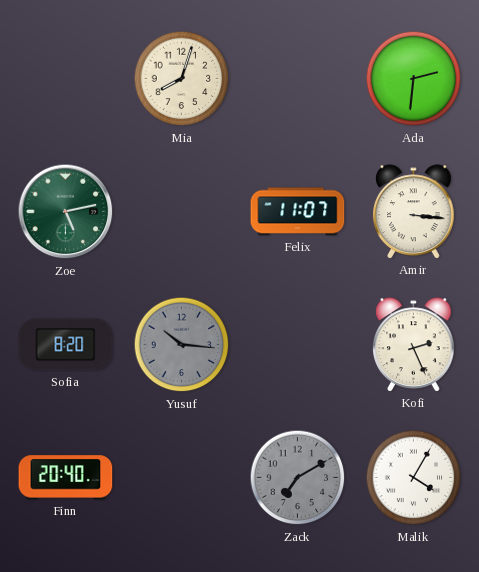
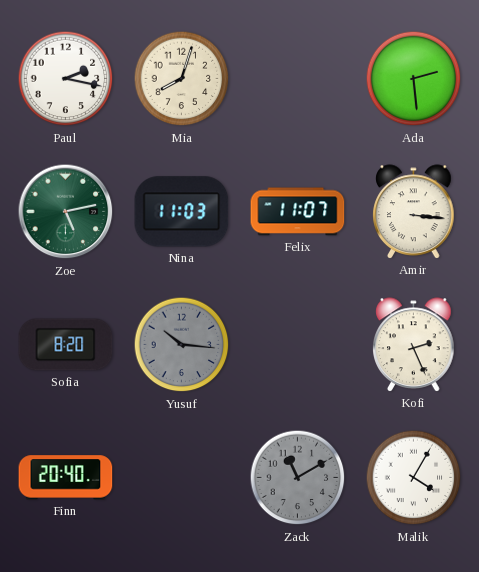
Paul: none -> 2:17 (66, 79)
Ada: 2:31 -> 2:29 (414, 79)
Nina: none -> 11:03 (182, 212)
Zack: 7:10 -> 11:10 (298, 478)
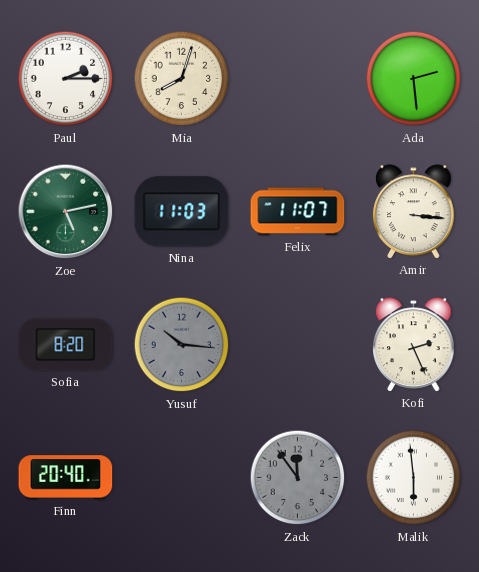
Paul: 2:17 -> 2:15 (66, 79)
Zack: 11:10 -> 11:54 (298, 478)
Malik: 4:05 -> 5:59 (414, 478)
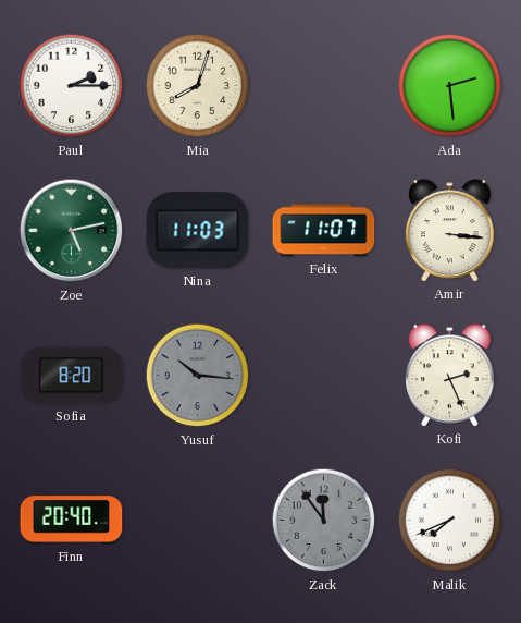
Malik: 5:59 -> 7:41 (450, 521)
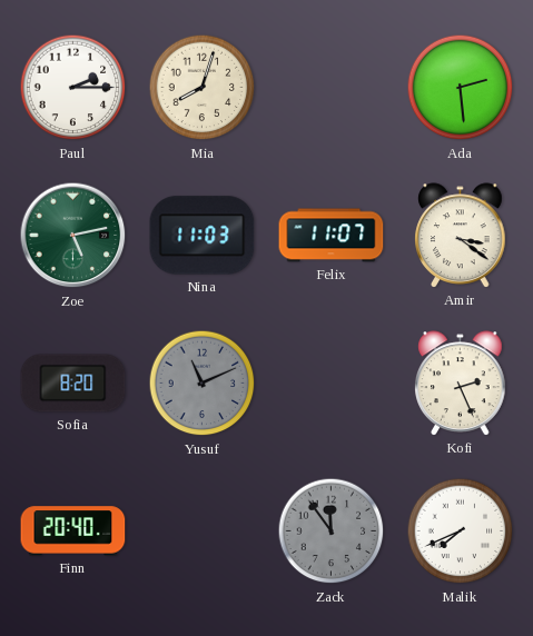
Amir: 3:16 -> 3:21 (461, 236)
Yusuf: 10:16 -> 11:11 (203, 384)
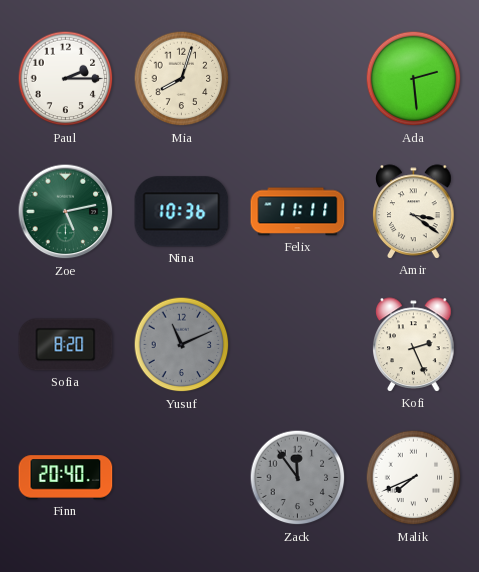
Nina: 11:03 -> 10:36 (182, 212)
Felix: 11:07 -> 11:11 (298, 212)
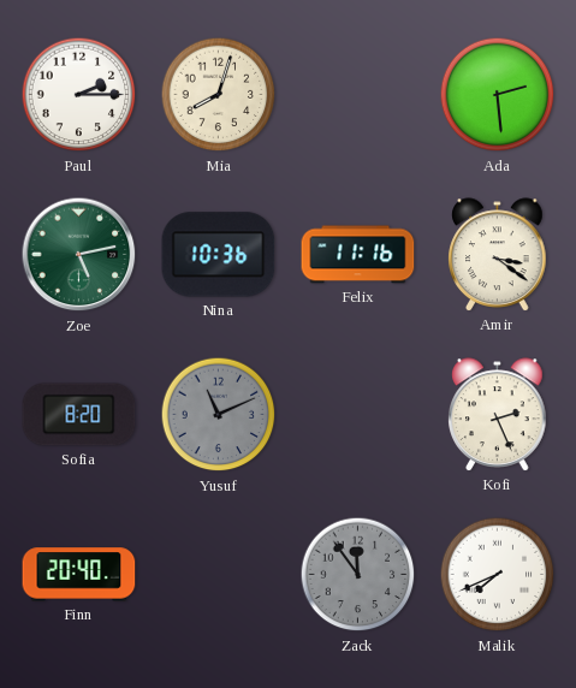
Felix: 11:11 -> 11:16 (358, 255)
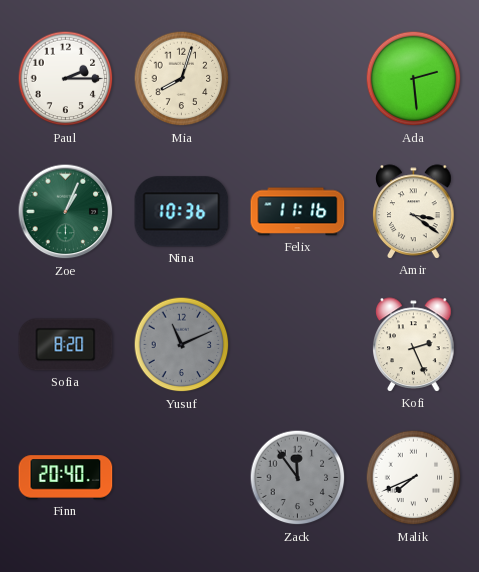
Zoe: 5:13 -> 1:04 (66, 212)
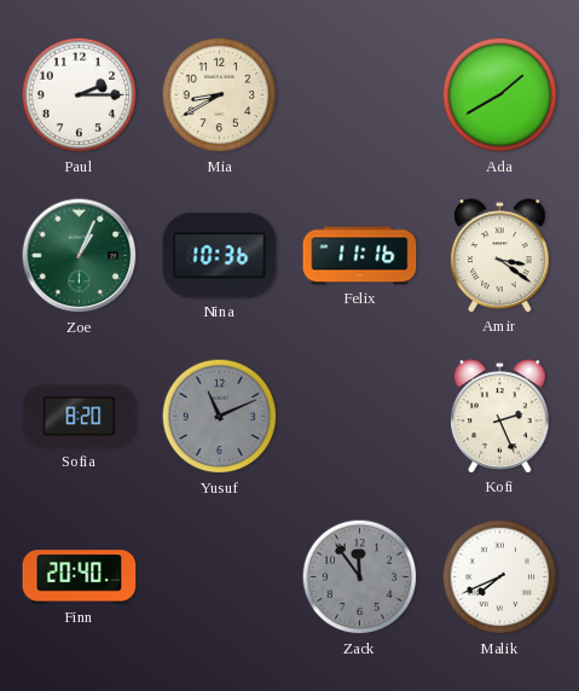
Mia: 8:03 -> 8:40 (220, 95)
Ada: 2:29 -> 1:40 (500, 95)
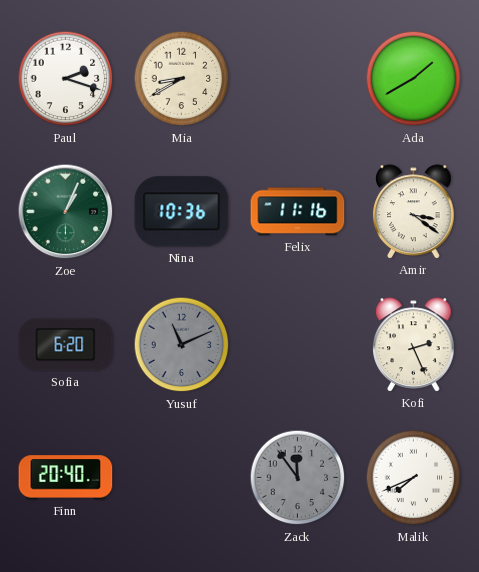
Paul: 2:15 -> 2:18 (66, 79)
Sofia: 8:20 -> 6:20 (66, 345)
